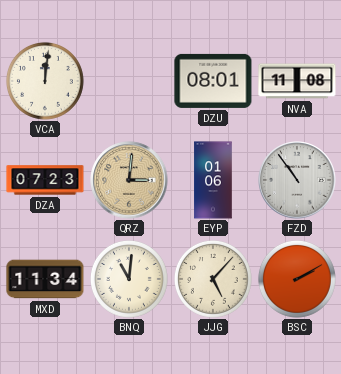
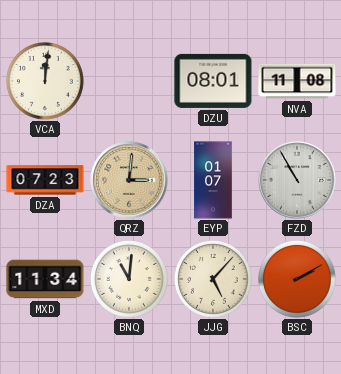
EYP: 01:06 -> 01:07 (213, 180)
FZD: 10:54 -> 10:55 (297, 180)
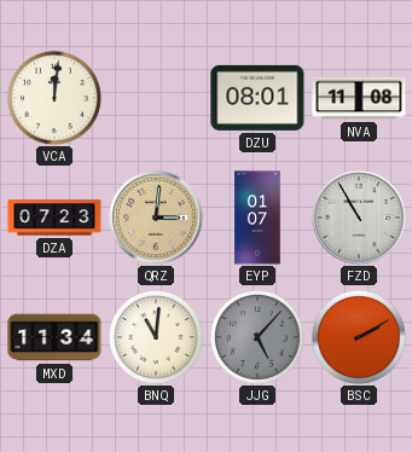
JJG dial: cream -> grey (257, 337)
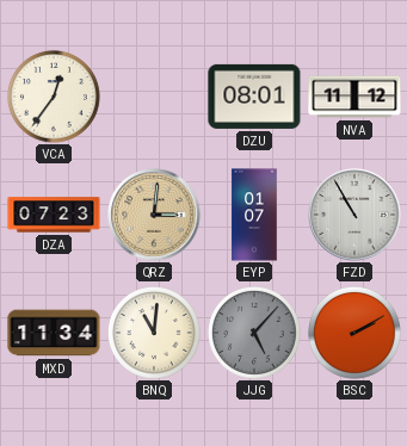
VCA: 12:01 -> 12:36 (54, 97)
NVA: 11:08 -> 11:12 (354, 97)
